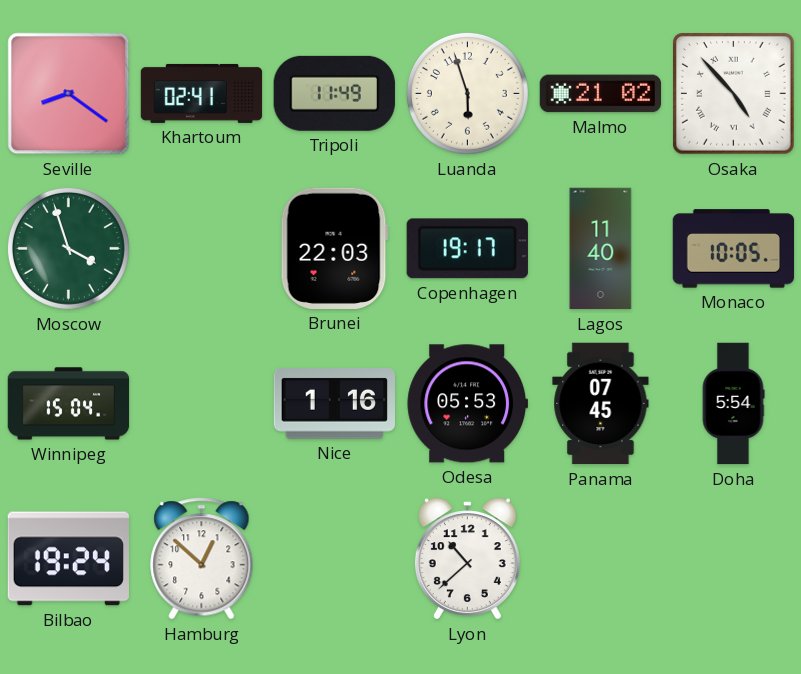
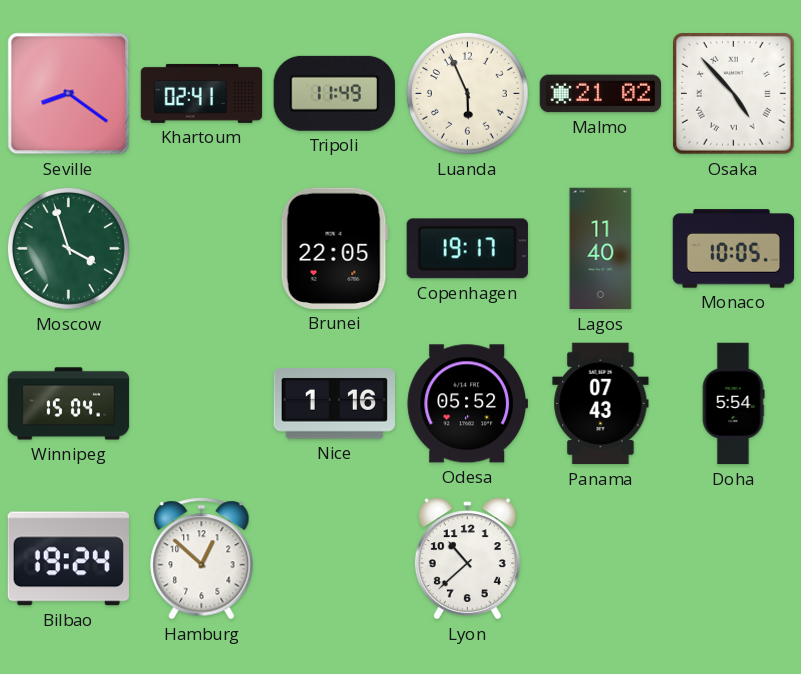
Luanda: 5:57 -> 5:56 (467, 93)
Brunei: 22:03 -> 22:05 (334, 248)
Odesa: 05:53 -> 05:52 (467, 404)
Panama: 07:45 -> 07:43 (601, 404)
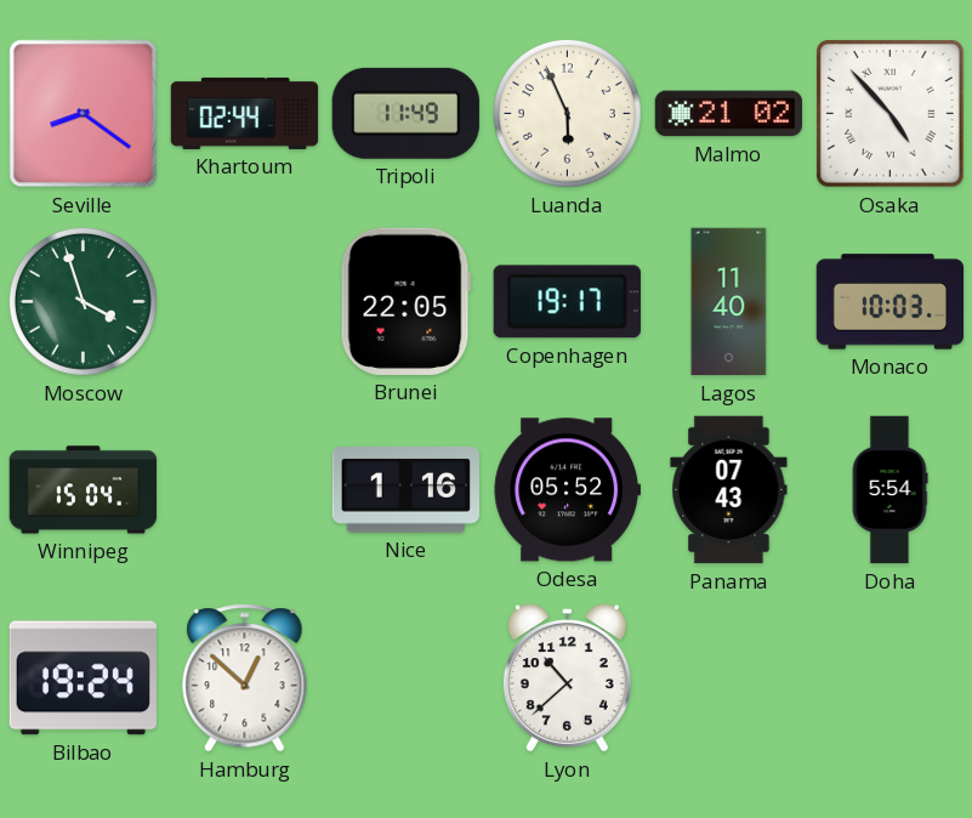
Khartoum: 02:41 -> 02:44 (245, 113)
Monaco: 10:05 -> 10:03 (891, 302)
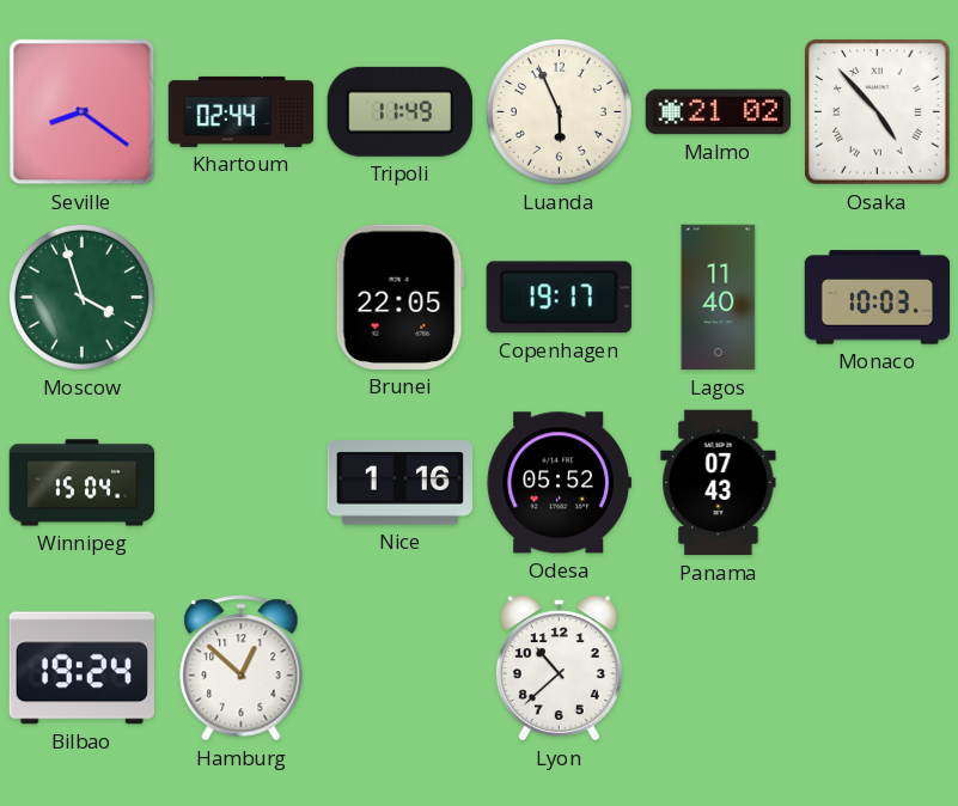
Doha: 5:54 -> none (889, 490)
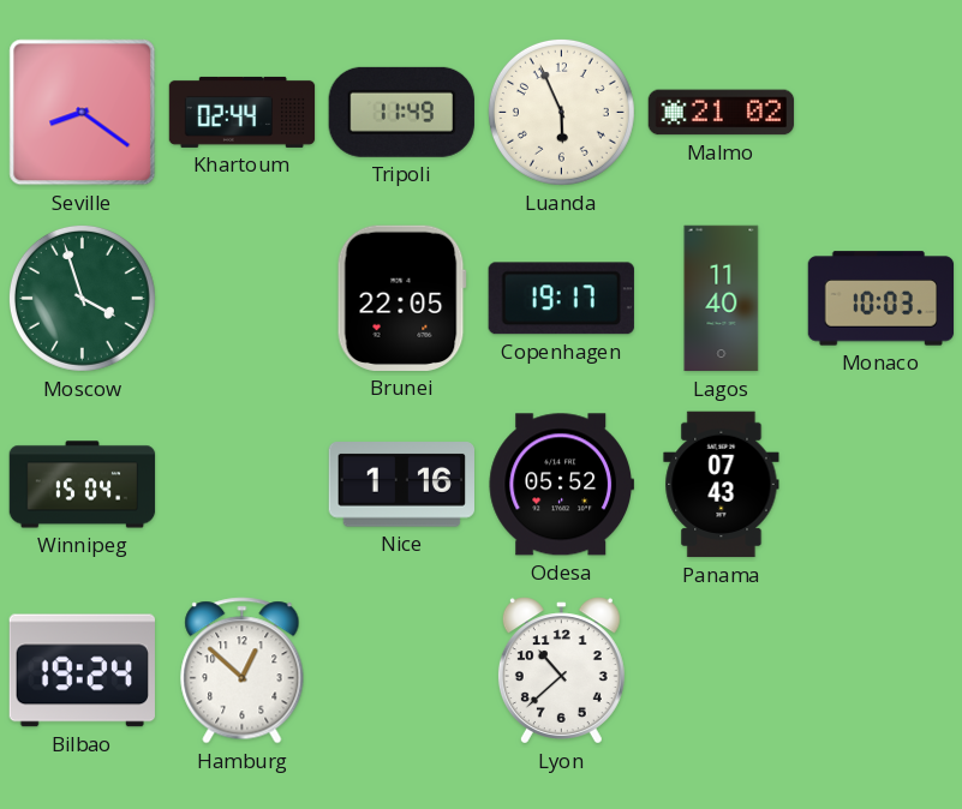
Osaka: 4:53 -> none (878, 112)
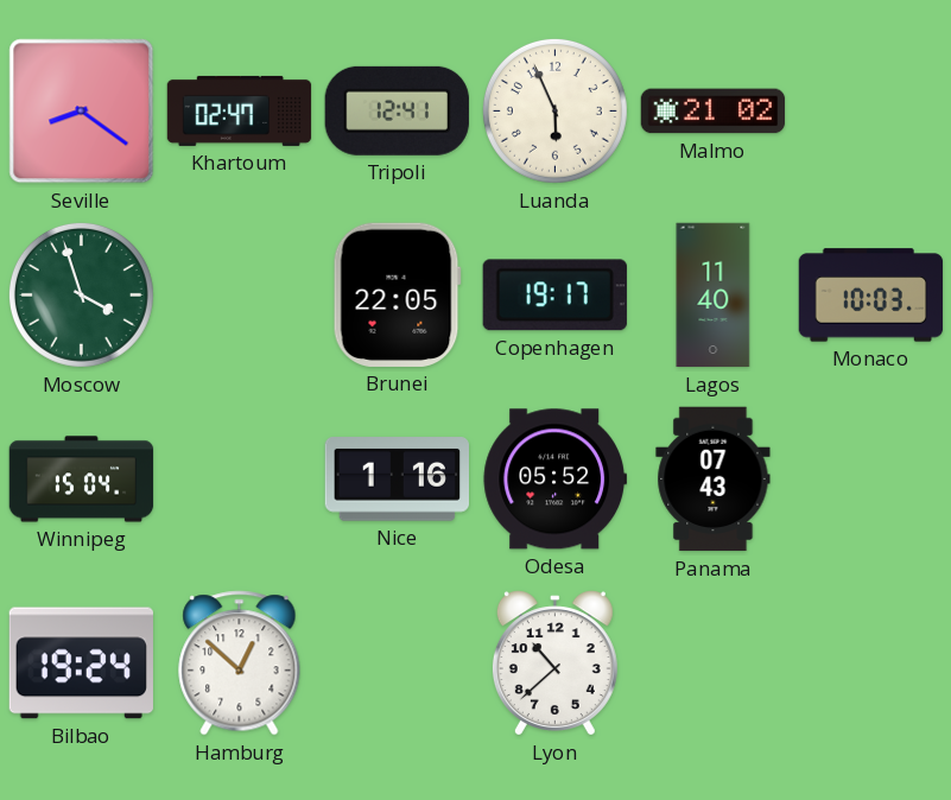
Khartoum: 02:44 -> 02:47 (240, 110)
Tripoli: 11:49 -> 12:41 (397, 110)
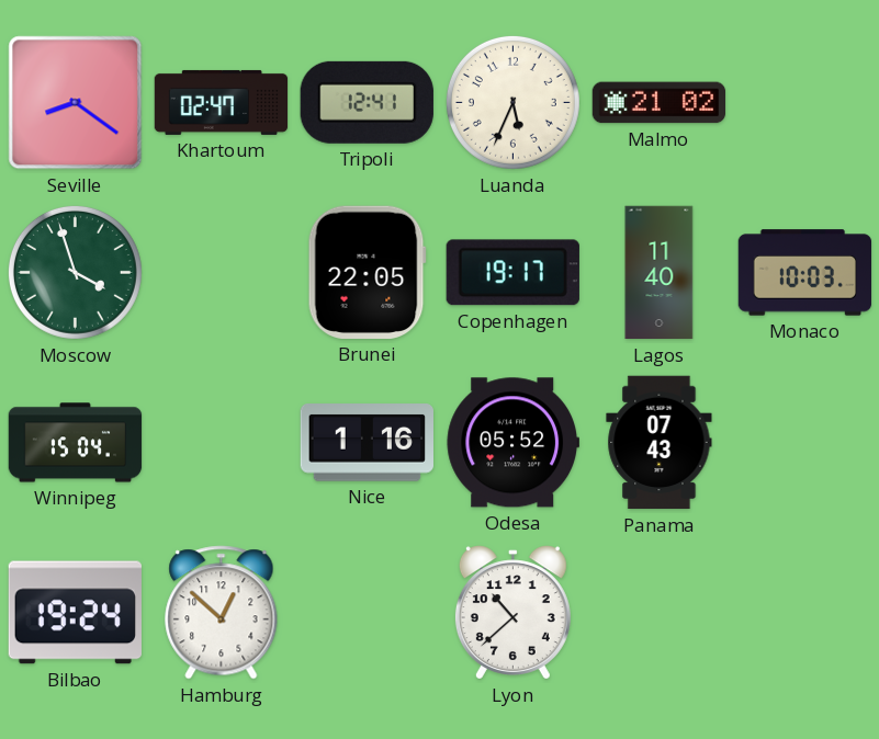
Luanda: 5:56 -> 5:34 (512, 102)
